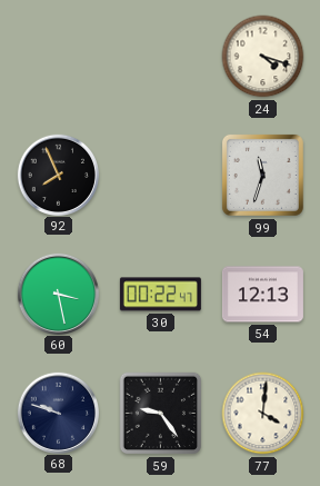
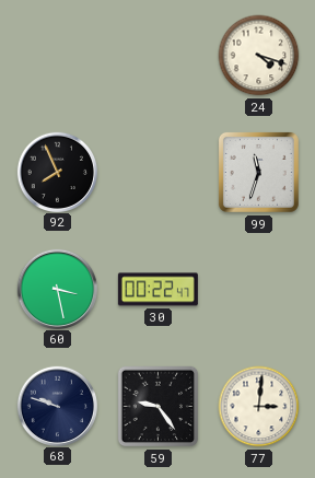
54: 12:13 -> none (262, 295)
77: 4:01 -> 3:01 (259, 407)
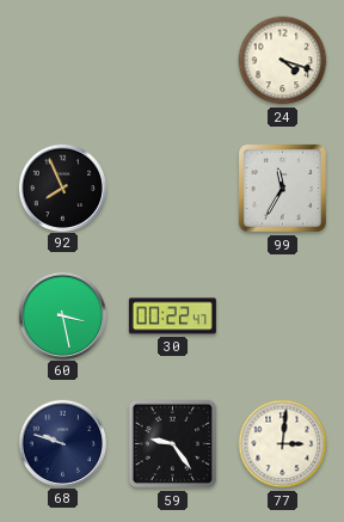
99: 11:33 -> 11:35 (282, 188)
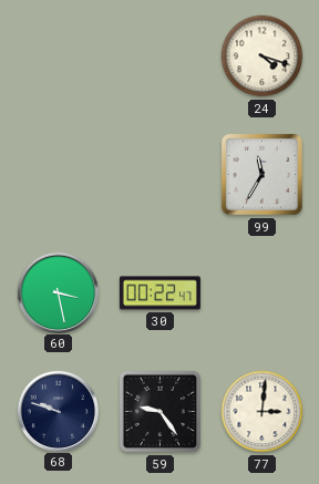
92: 7:56 -> none (62, 188)
